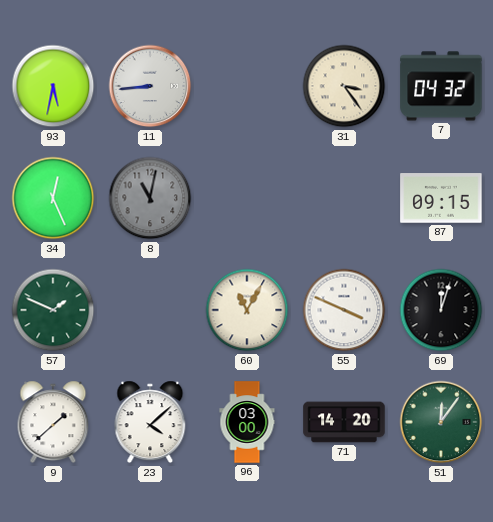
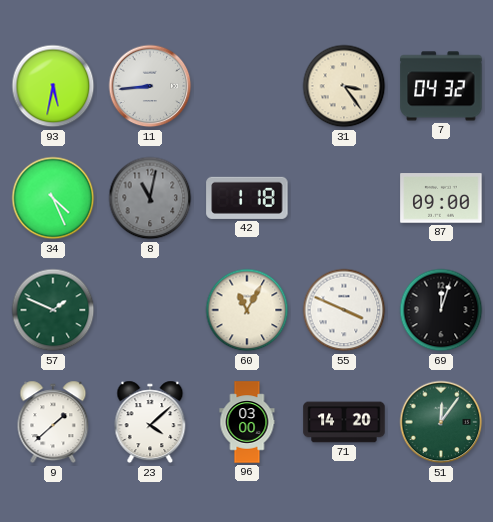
34: 12:26 -> 4:26 (53, 198)
42: none -> 1:18 (247, 198)
87: 09:15 -> 09:00 (441, 198)
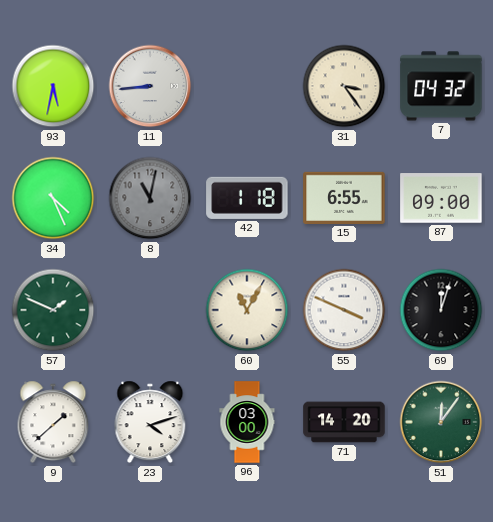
15: none -> 6:55 (344, 198)
23: 4:08 -> 4:12 (150, 422)
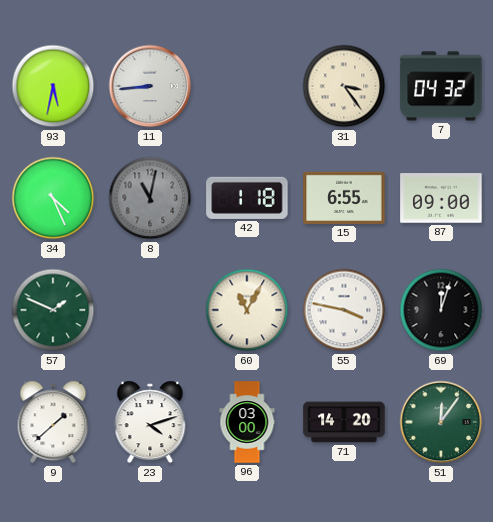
55: 3:49 -> 3:47 (344, 310)
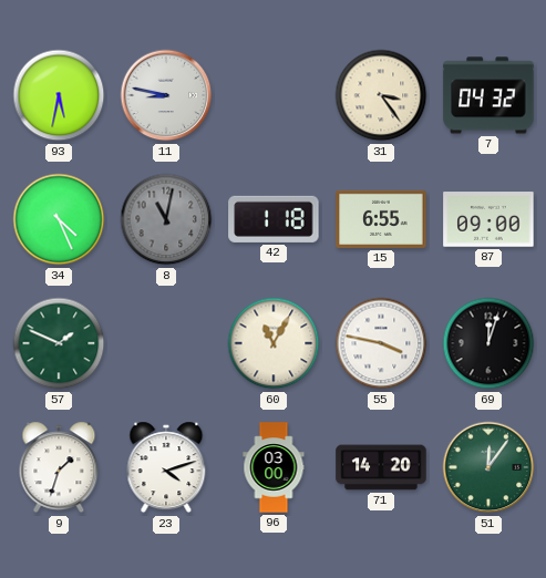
11: 8:44 -> 8:47 (166, 95)
9: 1:38 -> 1:33 (59, 467)
